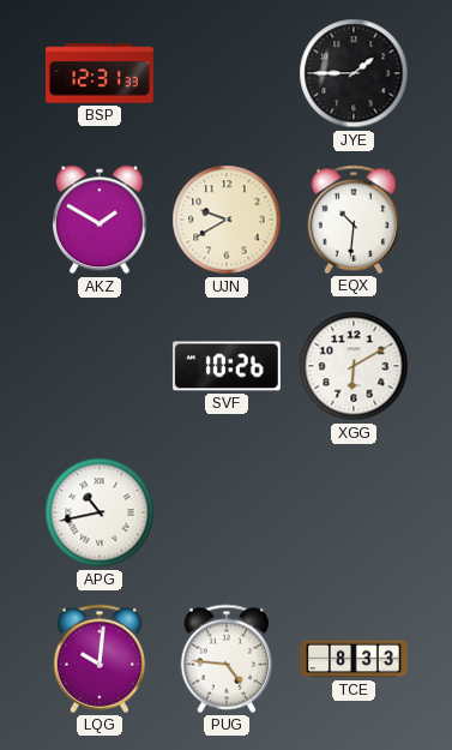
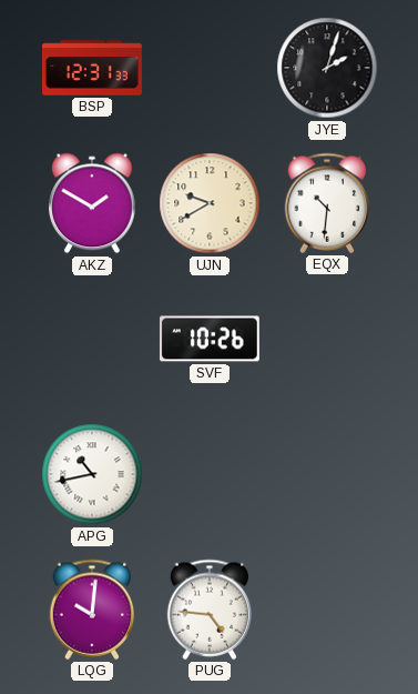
JYE: 1:45 -> 2:03 (327, 68)
XGG: 6:10 -> none (354, 366)
TCE: 8:33 -> none (355, 659)
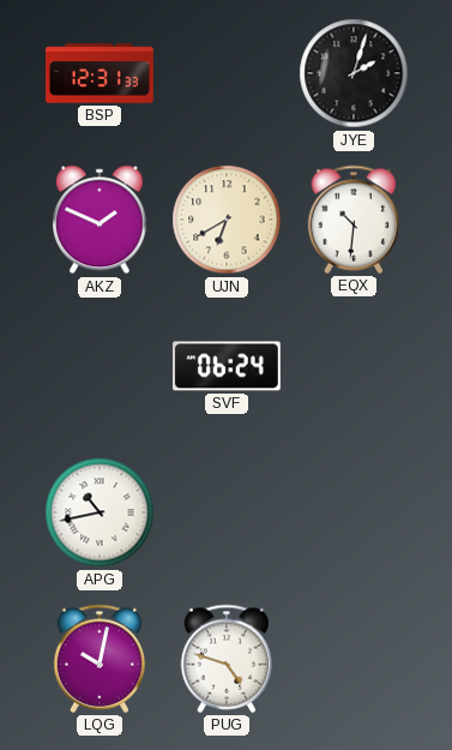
AKZ: 1:50 -> 1:49 (101, 220)
UJN: 9:40 -> 6:40 (227, 220)
SVF: 10:26 -> 06:24 (227, 366)
LQG: 10:01 -> 10:02 (100, 659)
PUG: 4:46 -> 4:48 (227, 659)
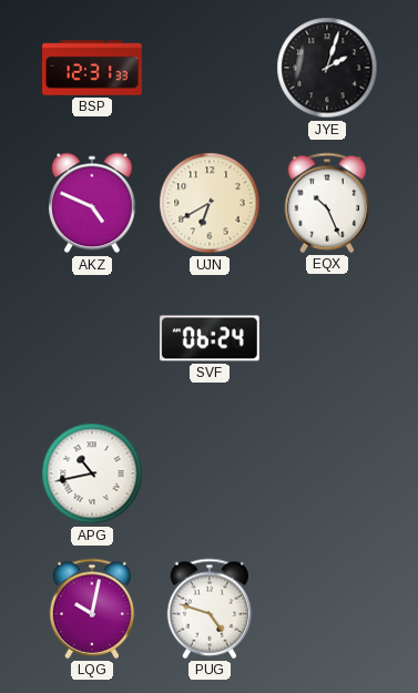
AKZ: 1:49 -> 4:49 (93, 203)
EQX: 10:31 -> 10:26 (327, 203)
